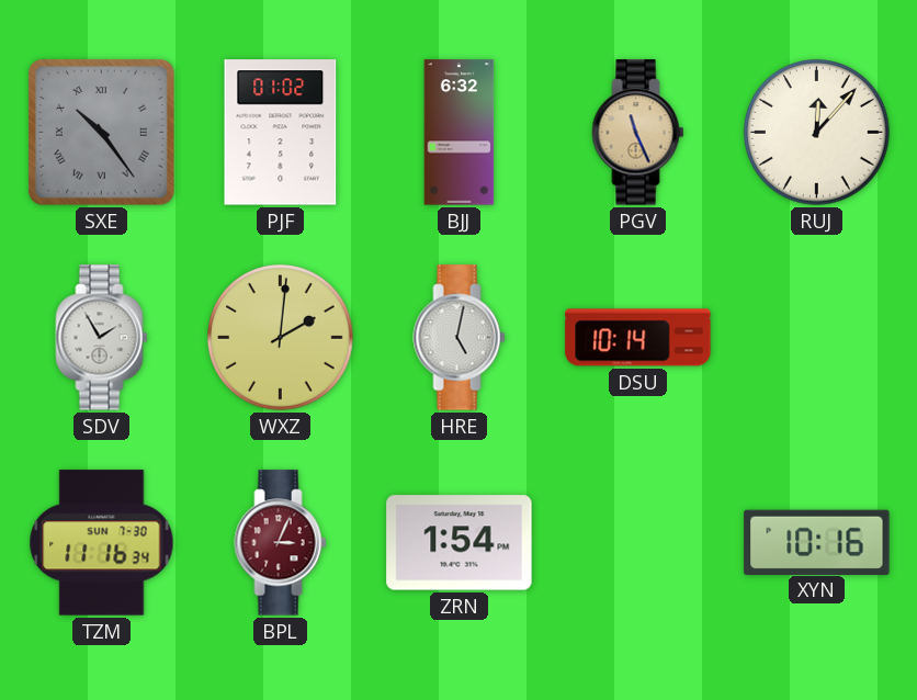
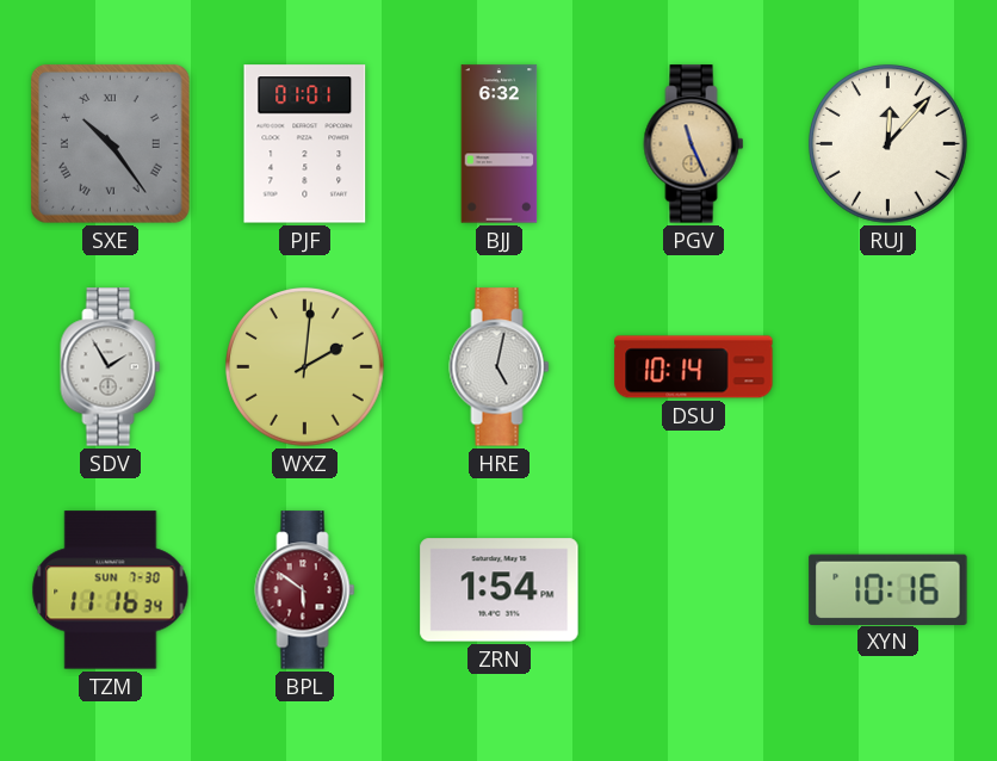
PJF: 01:02 -> 01:01 (305, 144)
BPL: 3:04 -> 5:51 (305, 590)
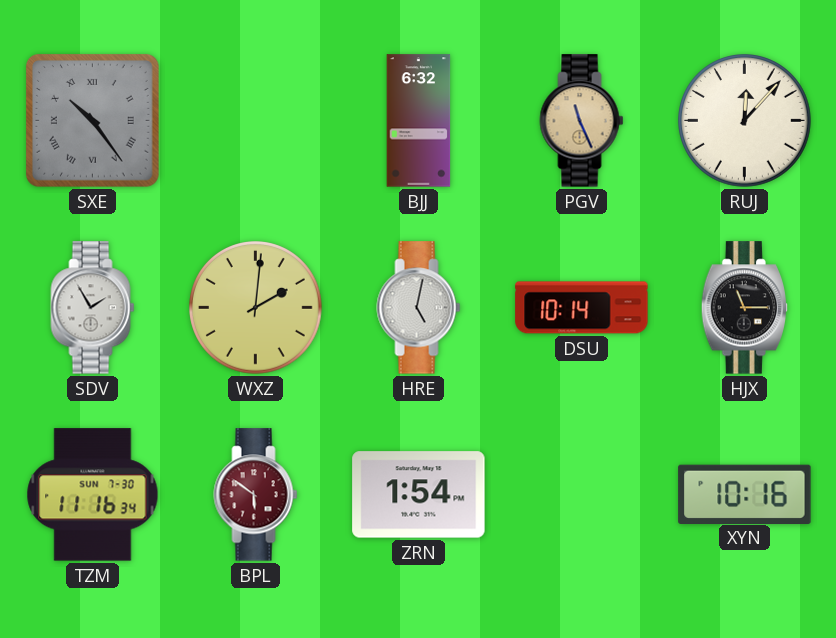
PJF: 01:01 -> none (305, 144)
HJX: none -> 11:15 (744, 308)
